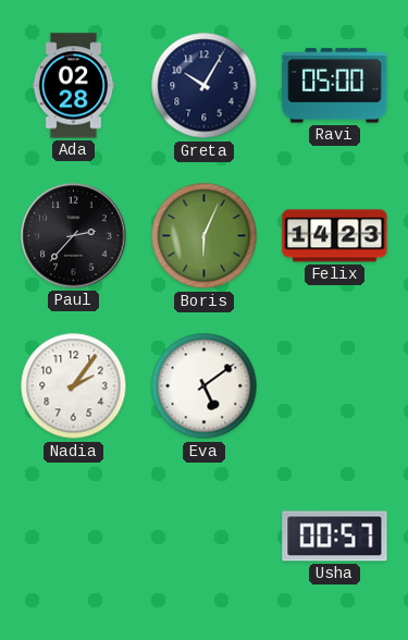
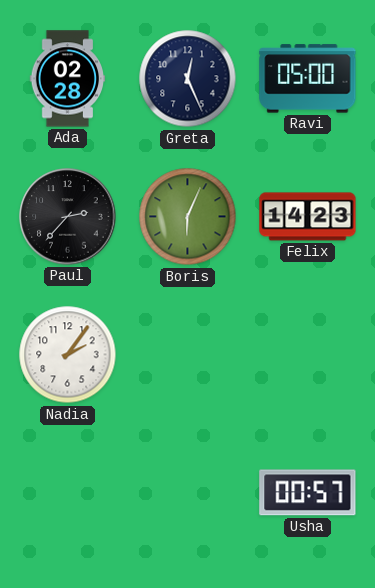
Greta: 10:05 -> 12:26 (188, 79)
Eva: 5:09 -> none (205, 386)
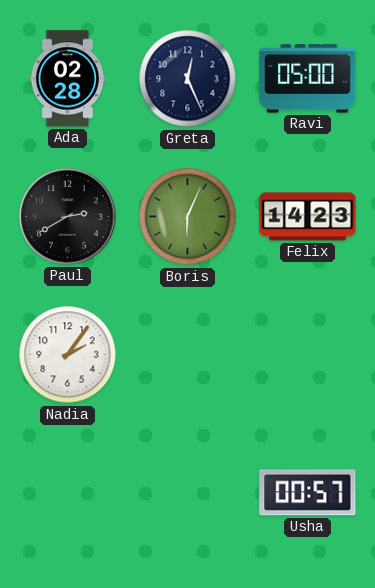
Paul: 2:37 -> 2:40 (68, 217)
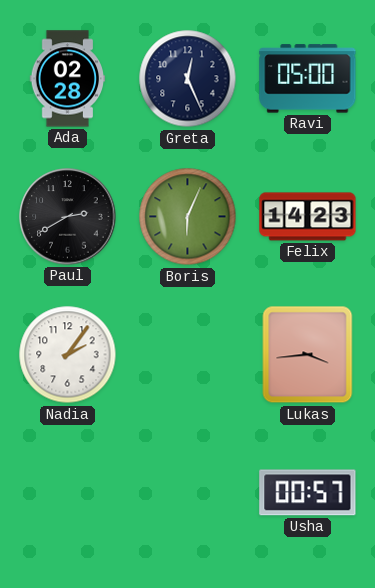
Lukas: none -> 3:44 (308, 355)
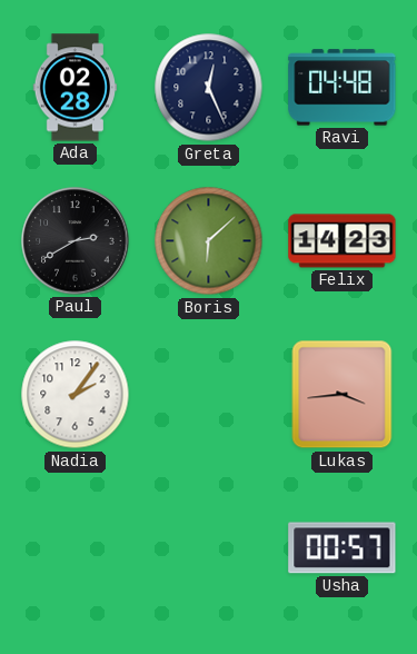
Ravi: 05:00 -> 04:48 (342, 88)
Boris: 6:04 -> 6:08 (209, 241)
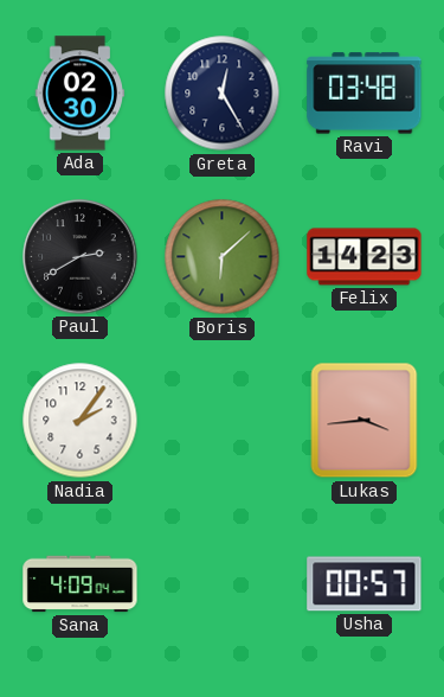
Ada: 02:28 -> 02:30 (81, 94)
Greta: 12:26 -> 12:25 (223, 94)
Ravi: 04:48 -> 03:48 (365, 94)
Sana: none -> 4:09 (81, 584)
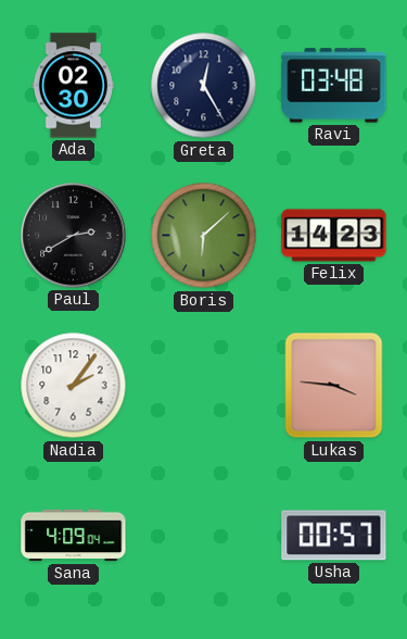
Lukas: 3:44 -> 3:46 (334, 386)
